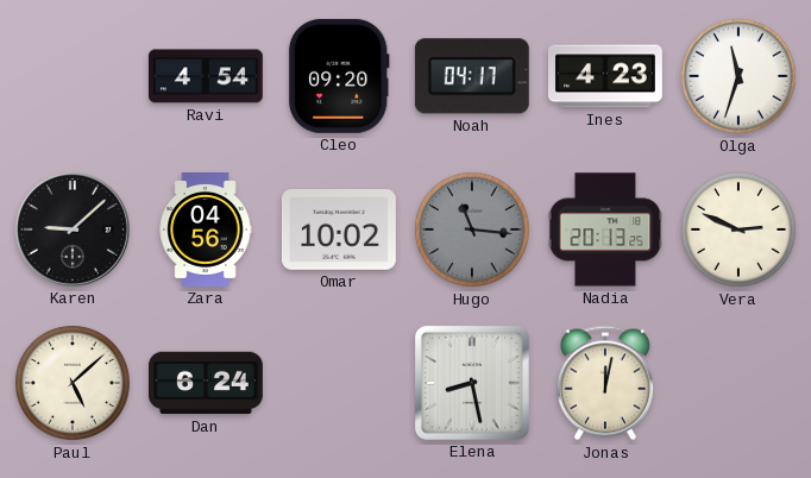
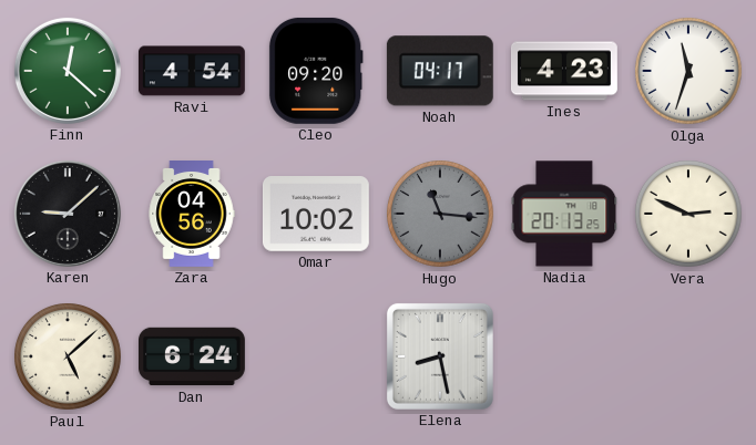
Finn: none -> 12:22 (68, 71)
Jonas: 12:02 -> none (605, 383)
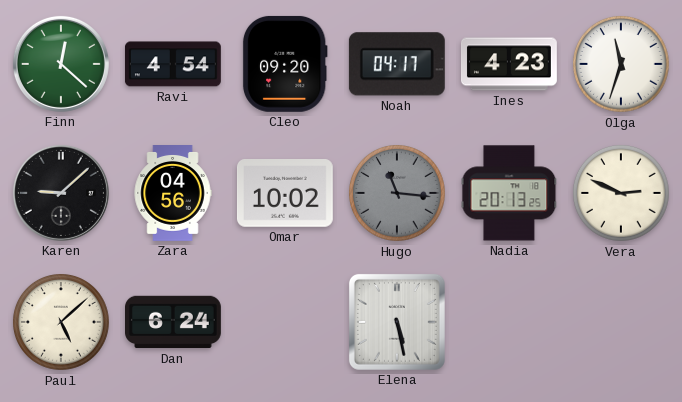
Elena: 8:28 -> 5:28 (397, 322)
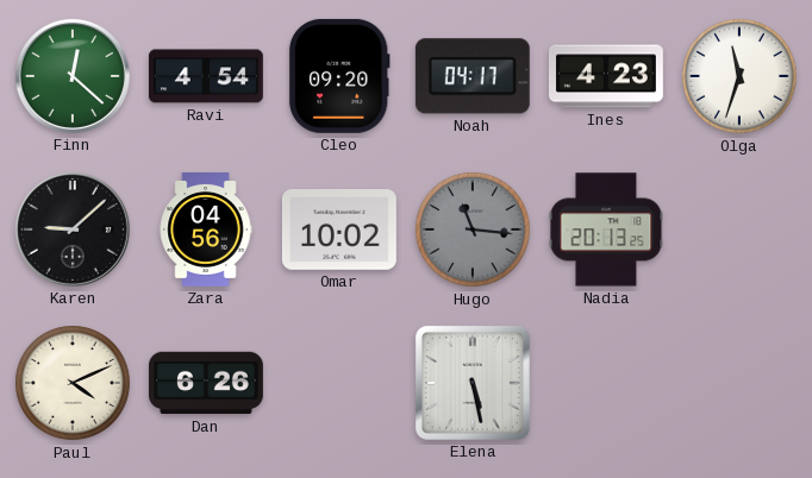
Vera: 2:49 -> none (622, 194)
Paul: 5:08 -> 4:11 (74, 384)
Dan: 6:24 -> 6:26 (207, 383)
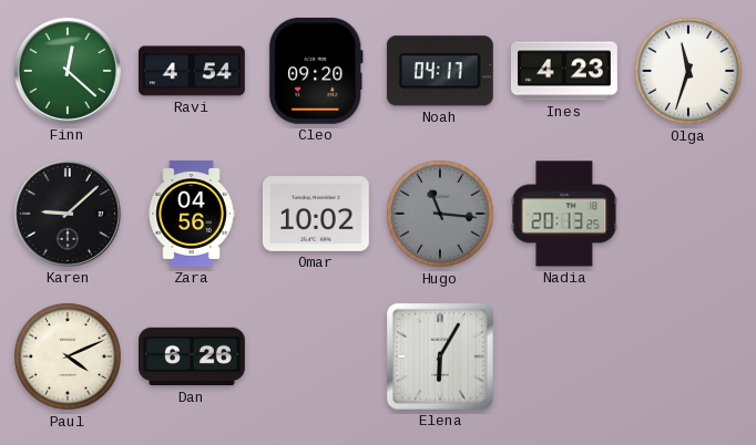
Elena: 5:28 -> 6:05 (440, 356)
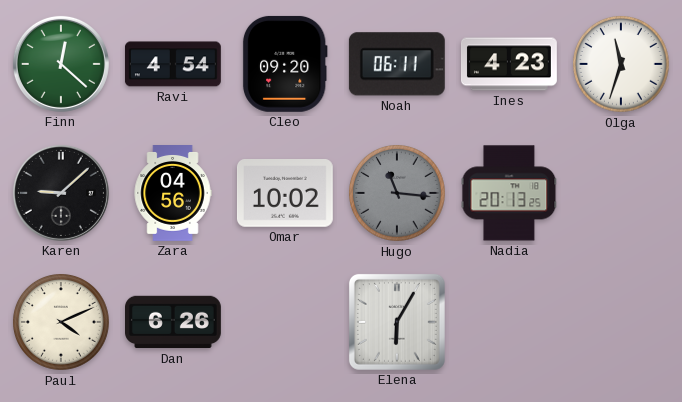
Noah: 04:17 -> 06:11 (397, 64)
